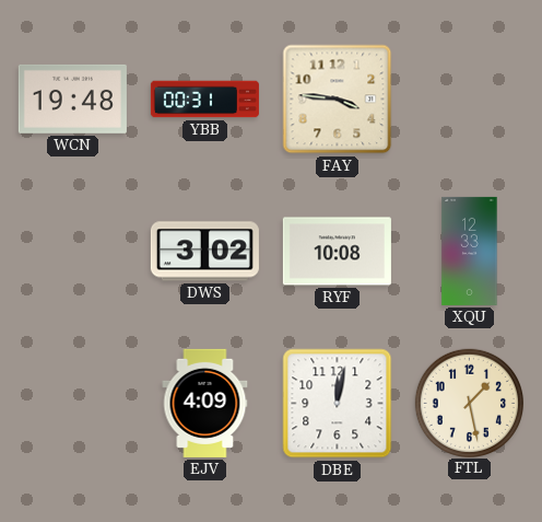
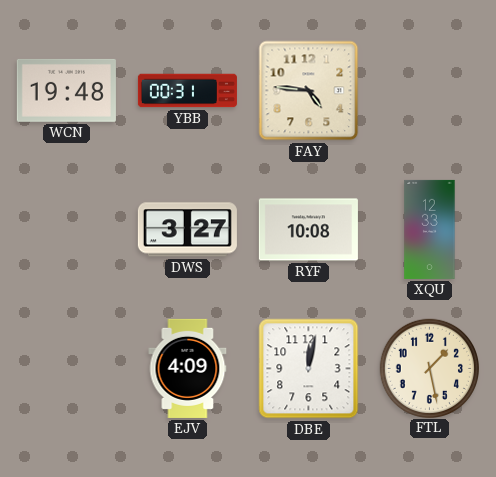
FAY: 3:46 -> 4:46 (309, 91)
DWS: 3:02 -> 3:27 (187, 230)
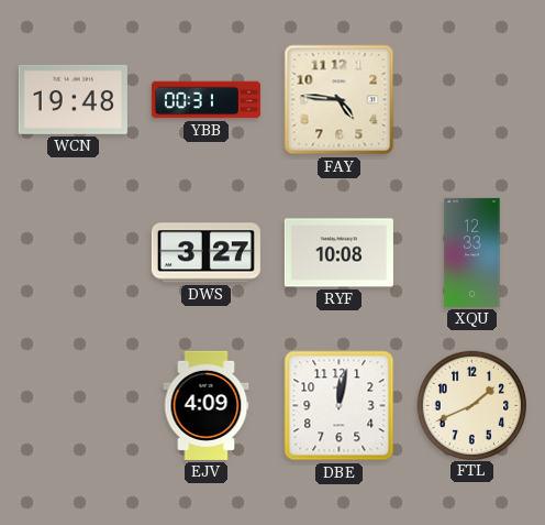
FTL: 1:28 -> 1:41 (471, 405)
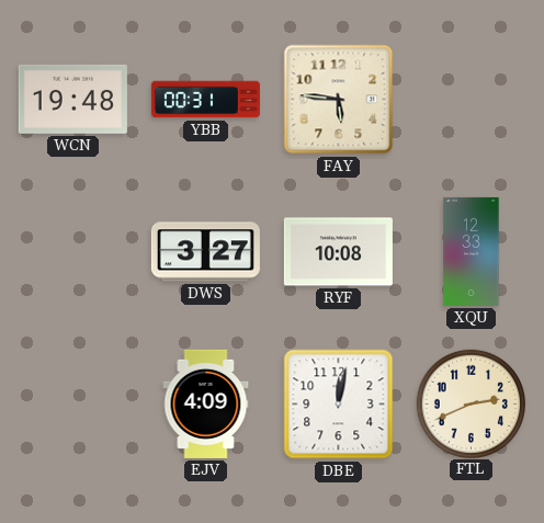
FAY: 4:46 -> 5:46 (339, 100)
FTL: 1:41 -> 2:41 (471, 403)
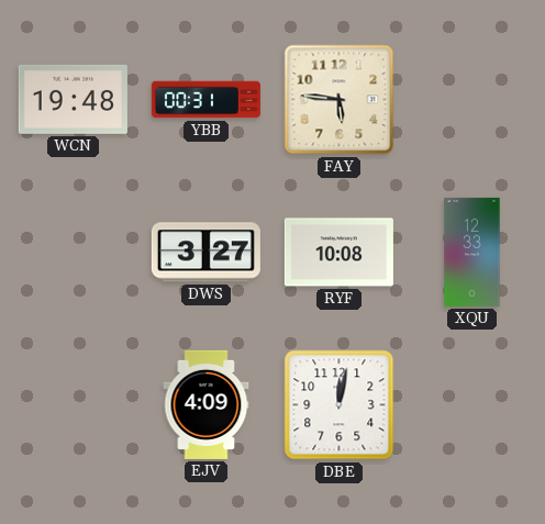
FTL: 2:41 -> none (471, 403)
